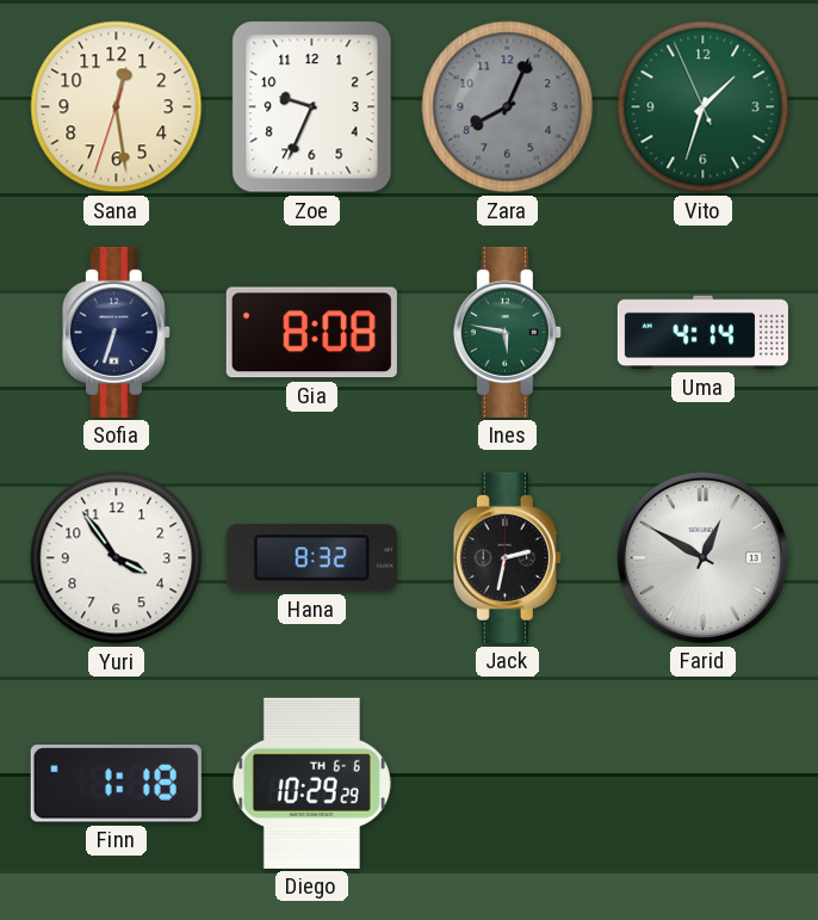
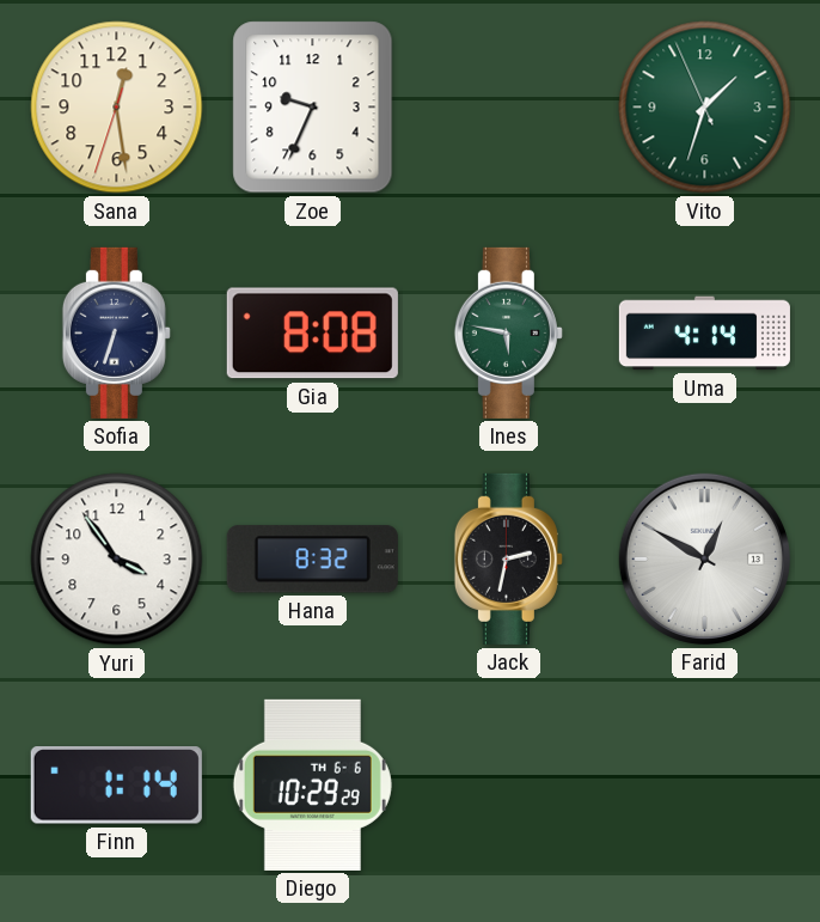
Zara: 8:04 -> none (508, 107)
Finn: 1:18 -> 1:14 (116, 786)
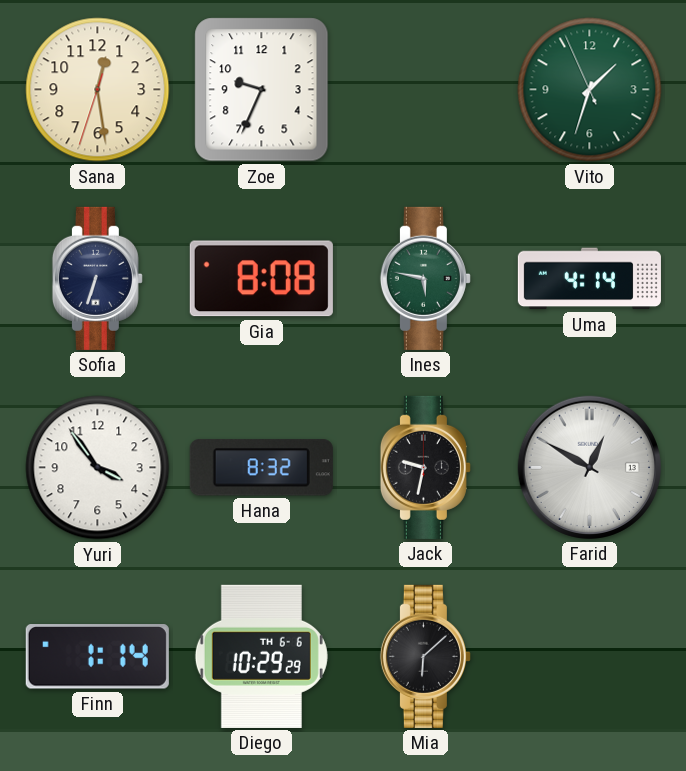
Jack: 2:32 -> 9:32 (425, 467)
Mia: none -> 6:08 (425, 656)
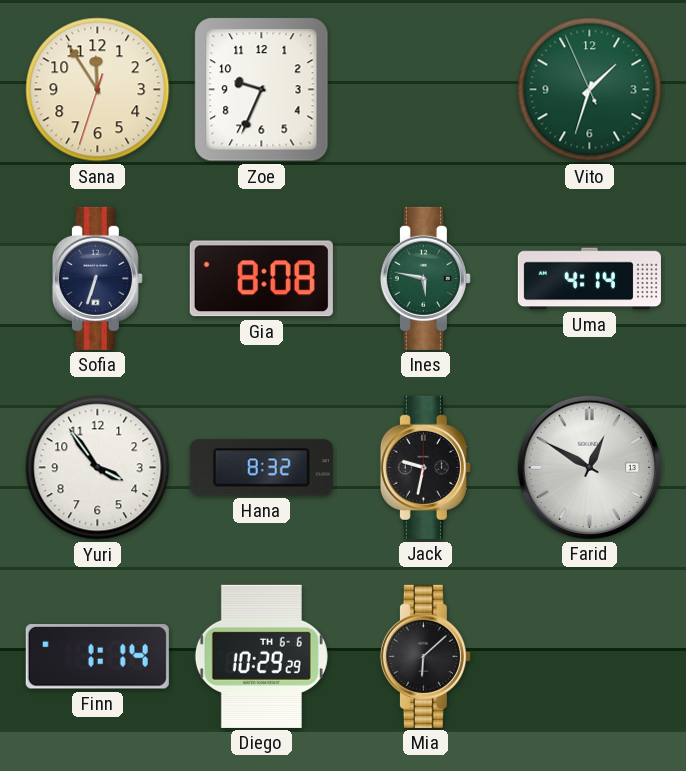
Sana: 12:28 -> 11:54 (98, 90)
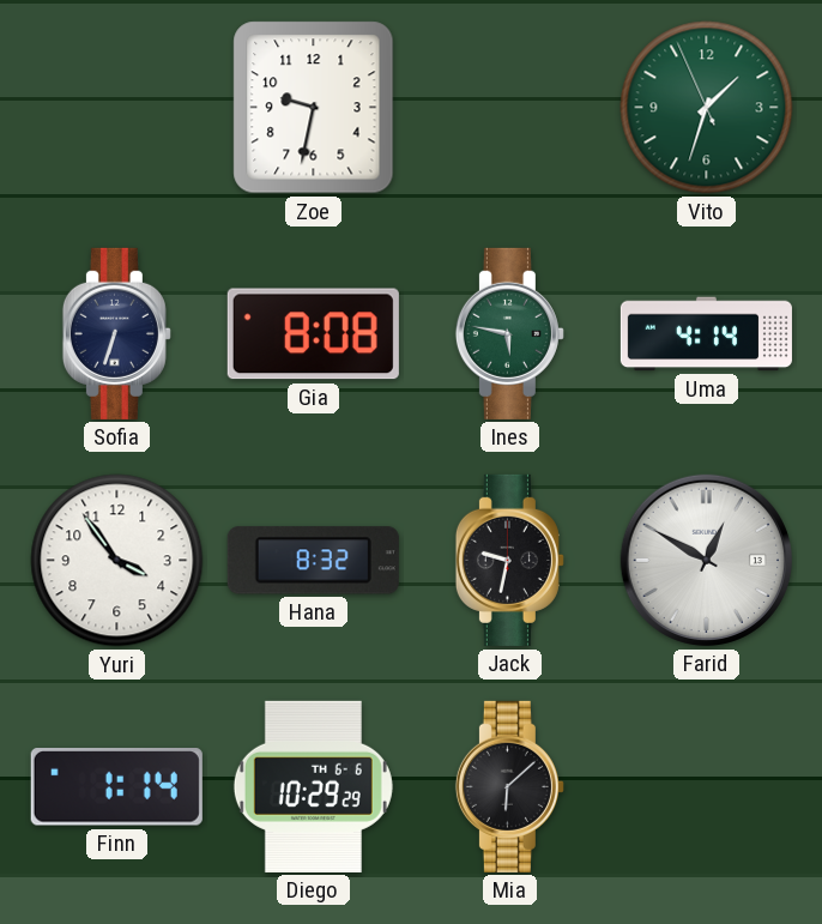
Sana: 11:54 -> none (98, 90)
Zoe: 9:34 -> 9:32 (314, 108)
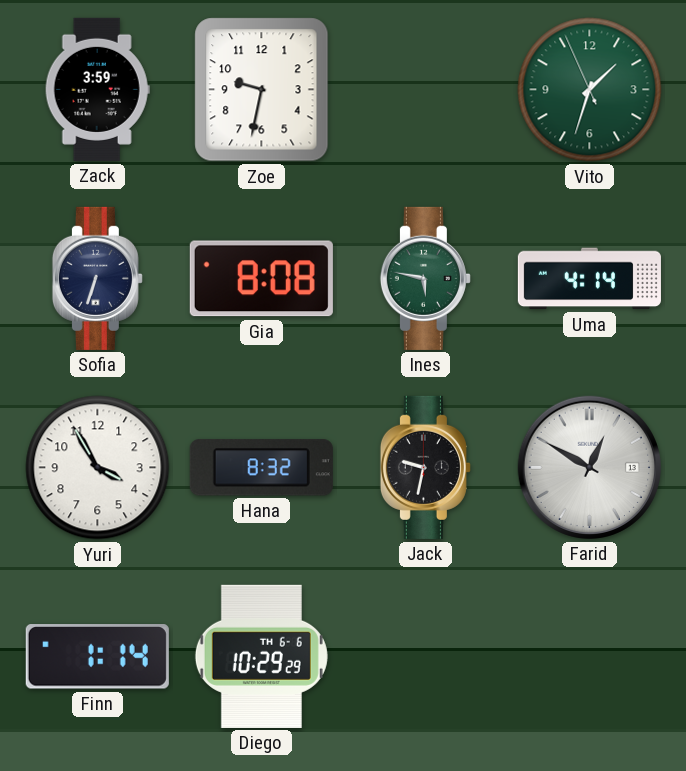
Zack: none -> 3:59 (97, 89)
Yuri: 3:54 -> 3:55 (98, 468)
Mia: 6:08 -> none (509, 786)
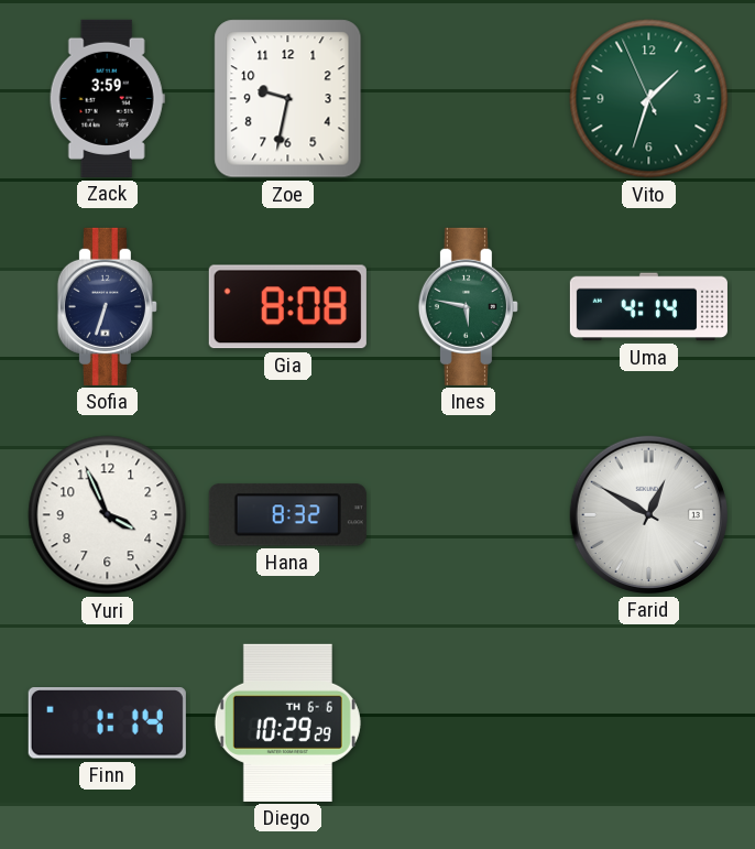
Yuri: 3:55 -> 3:56 (108, 515)
Jack: 9:32 -> none (425, 467)
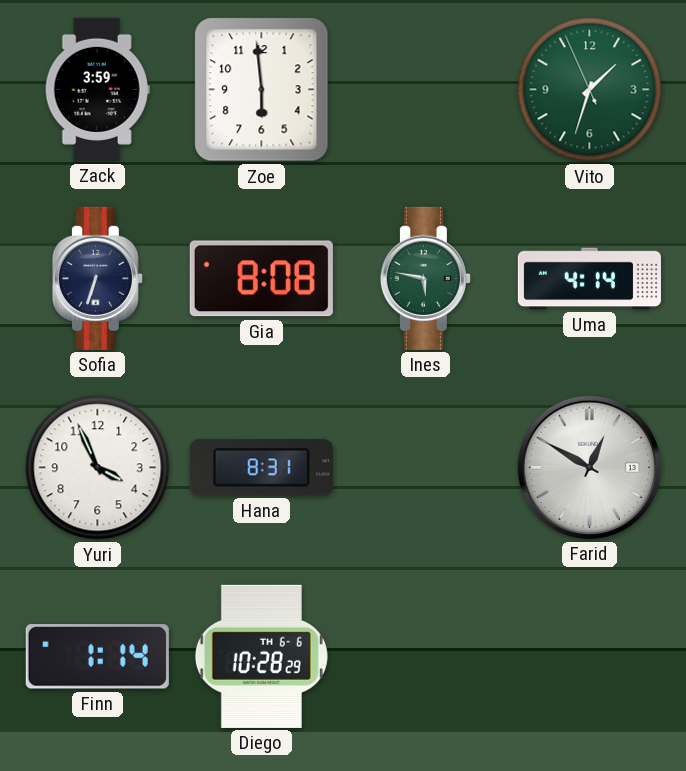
Zoe: 9:32 -> 5:59 (262, 90)
Hana: 8:32 -> 8:31 (261, 468)
Diego: 10:29 -> 10:28 (261, 656)
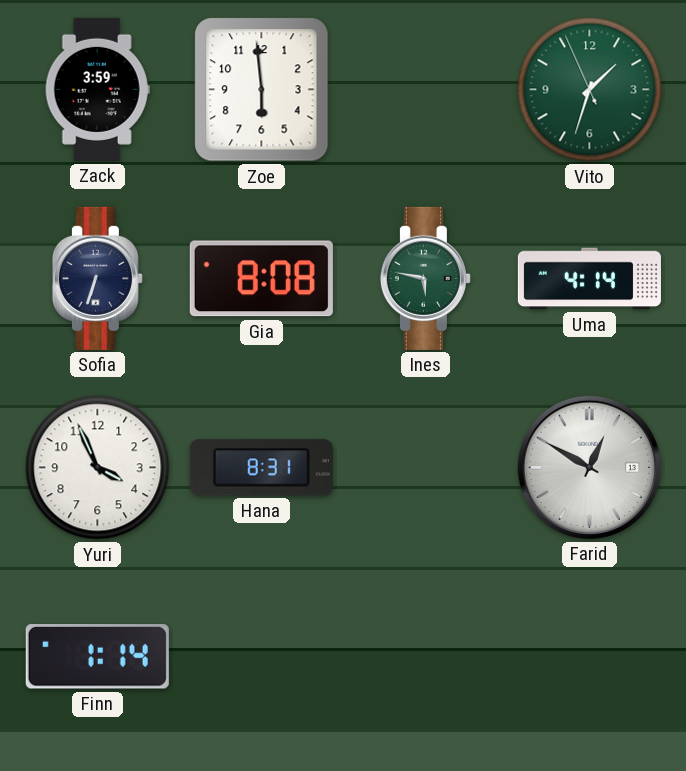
Diego: 10:28 -> none (261, 656)
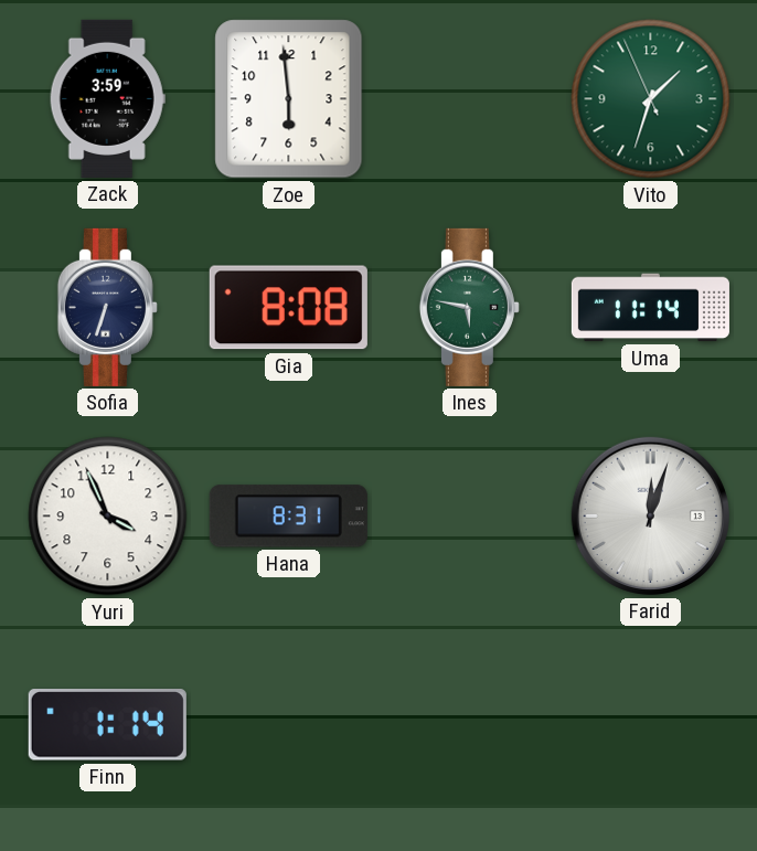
Uma: 4:14 -> 11:14 (650, 308)
Farid: 12:50 -> 12:03 (650, 515)
